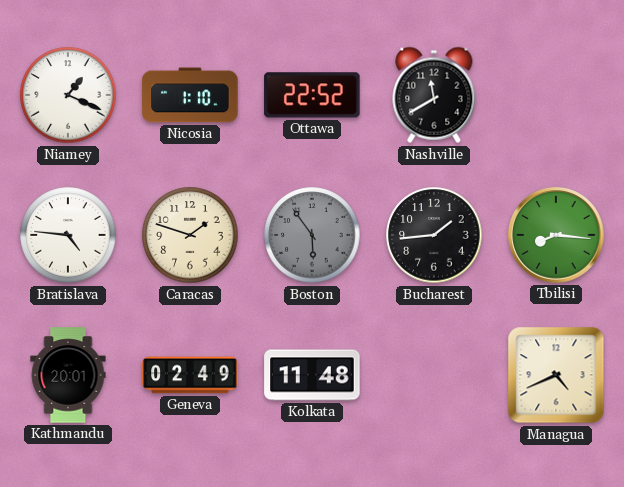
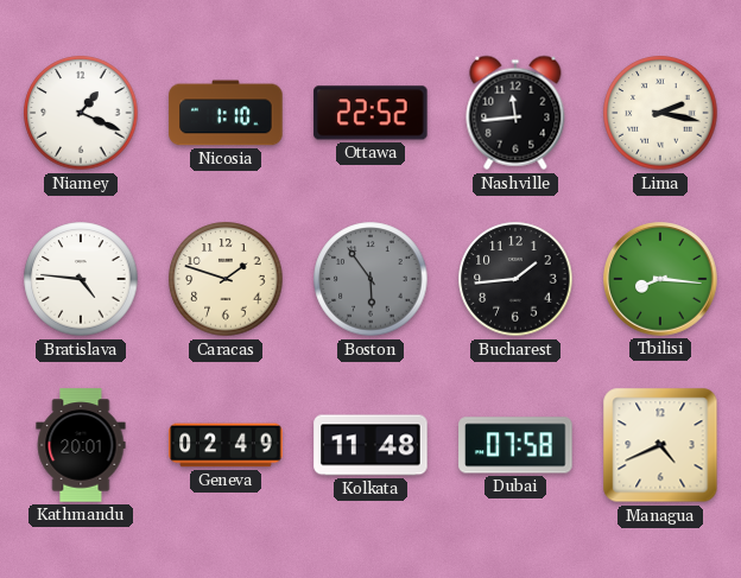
Nashville: 11:40 -> 11:44 (515, 113)
Lima: none -> 2:17 (660, 113)
Dubai: none -> 07:58 (515, 445)
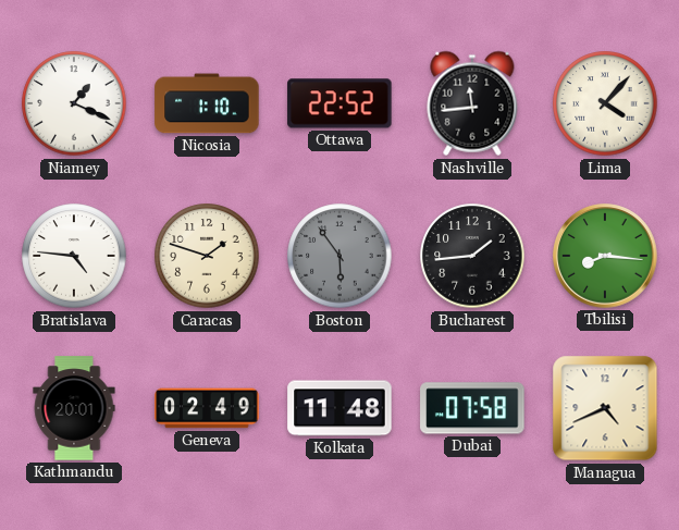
Lima: 2:17 -> 4:07 (605, 103)
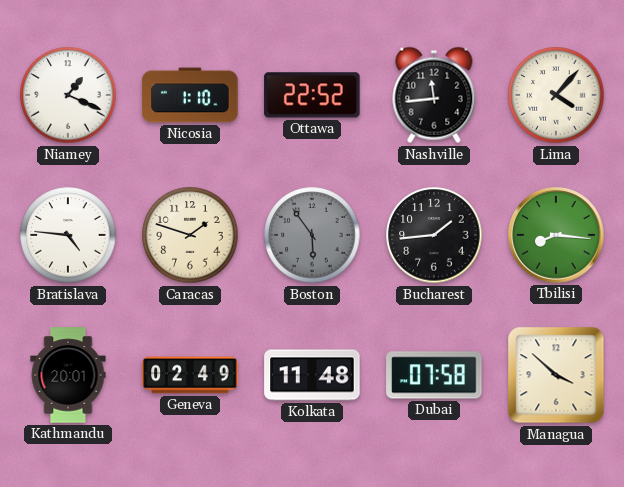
Managua: 4:41 -> 3:52 (556, 375)
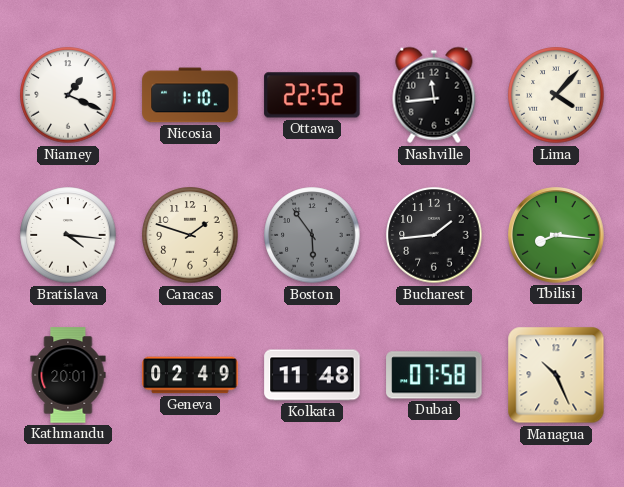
Bratislava: 4:46 -> 4:16 (68, 235)
Managua: 3:52 -> 10:26 (556, 375)
